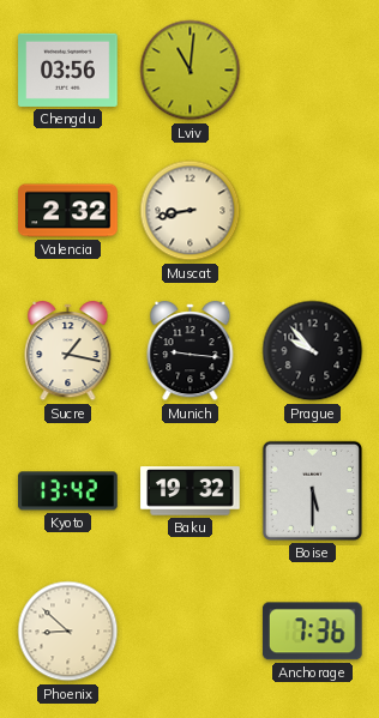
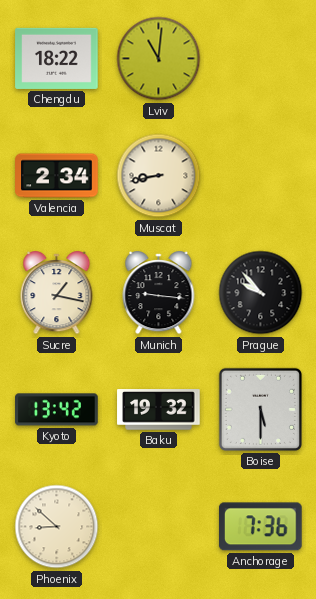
Chengdu: 03:56 -> 18:22 (57, 58)
Valencia: 2:32 -> 2:34 (57, 176)
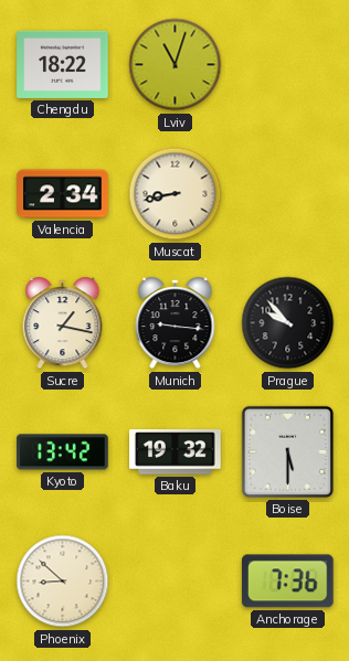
Lviv: 11:01 -> 11:03 (176, 65)
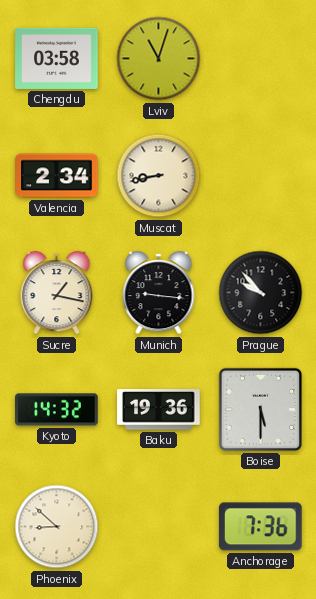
Chengdu: 18:22 -> 03:58 (57, 58)
Kyoto: 13:42 -> 14:32 (57, 410)
Baku: 19:32 -> 19:36 (159, 410)
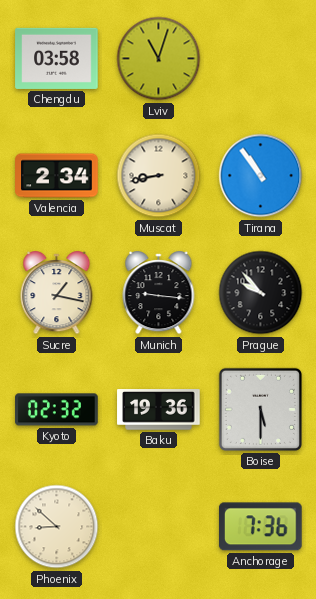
Tirana: none -> 10:54 (261, 176)
Kyoto: 14:32 -> 02:32 (57, 410)
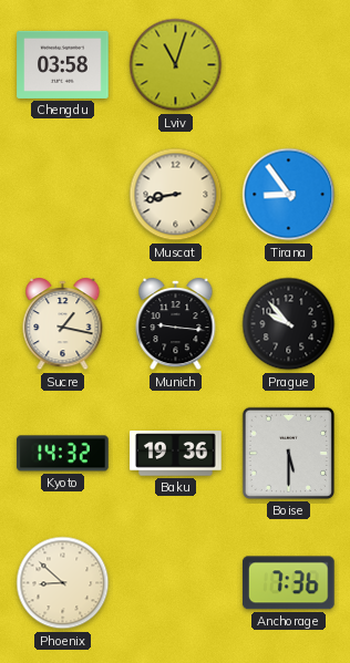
Valencia: 2:34 -> none (57, 176)
Tirana: 10:54 -> 8:54 (289, 195)
Kyoto: 02:32 -> 14:32 (63, 454)
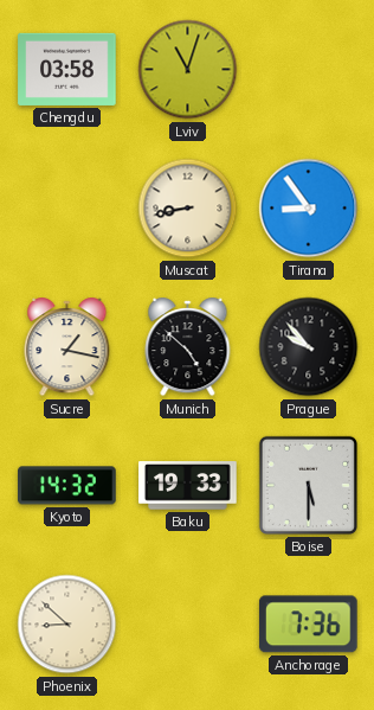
Munich: 9:16 -> 4:52 (188, 348)
Baku: 19:36 -> 19:33 (188, 486)
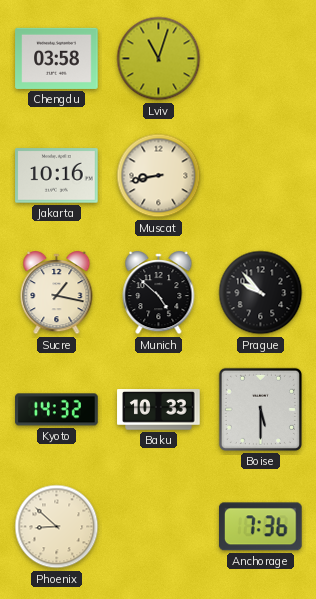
Jakarta: none -> 10:16 (57, 176)
Tirana: 8:54 -> none (309, 209)
Baku: 19:33 -> 10:33 (159, 410)
